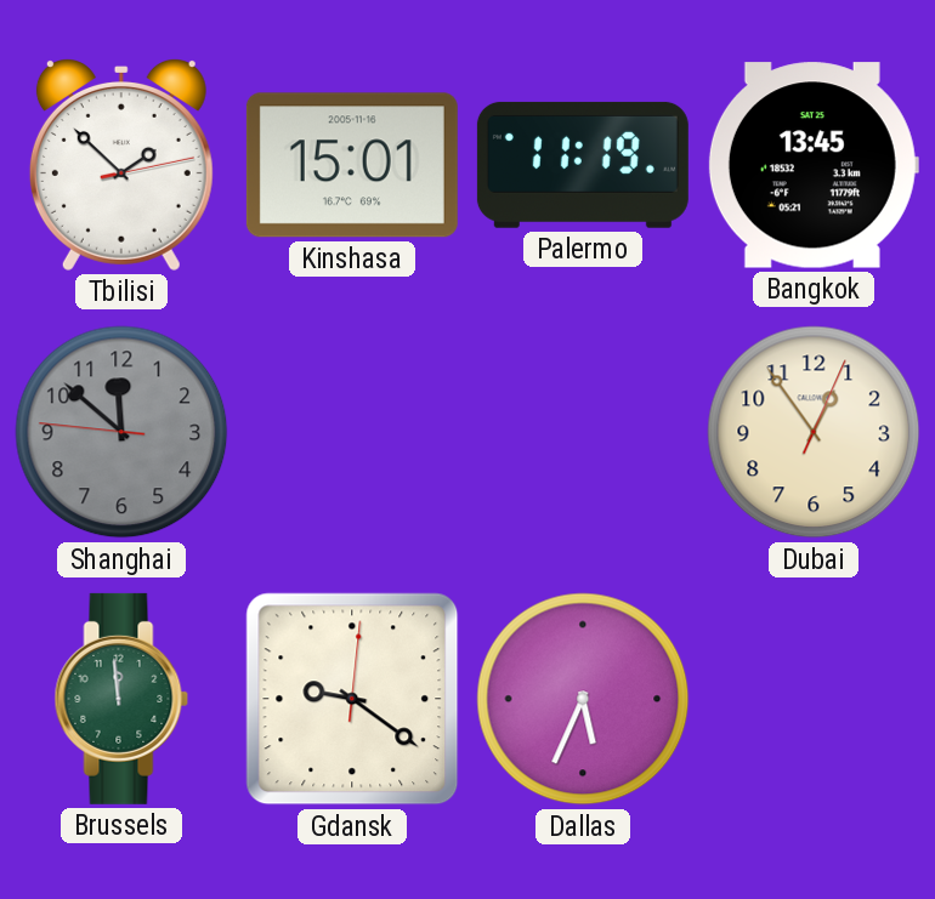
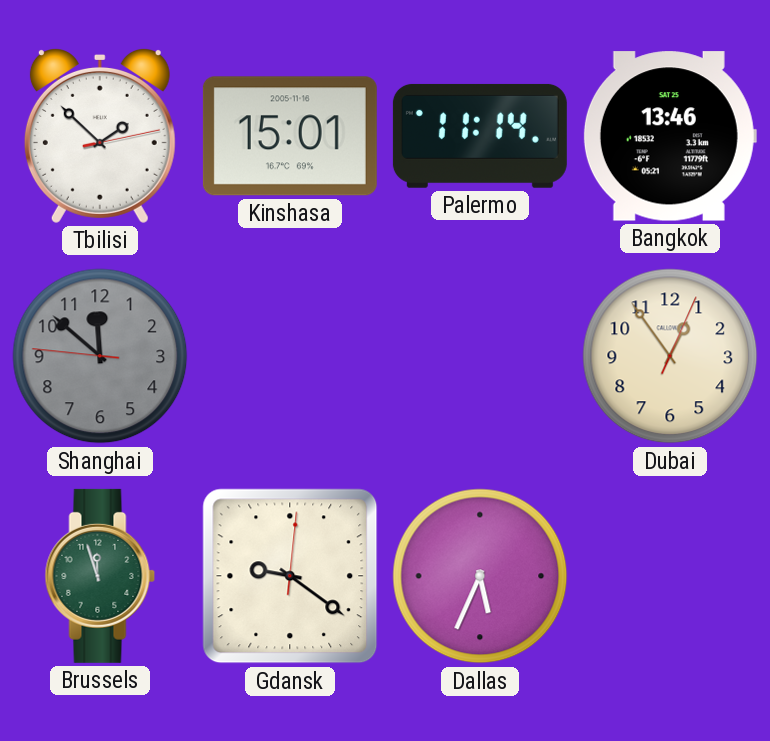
Palermo: 11:19 -> 11:14 (480, 136)
Bangkok: 13:45 -> 13:46 (670, 136)
Brussels: 11:59 -> 11:57 (100, 576)
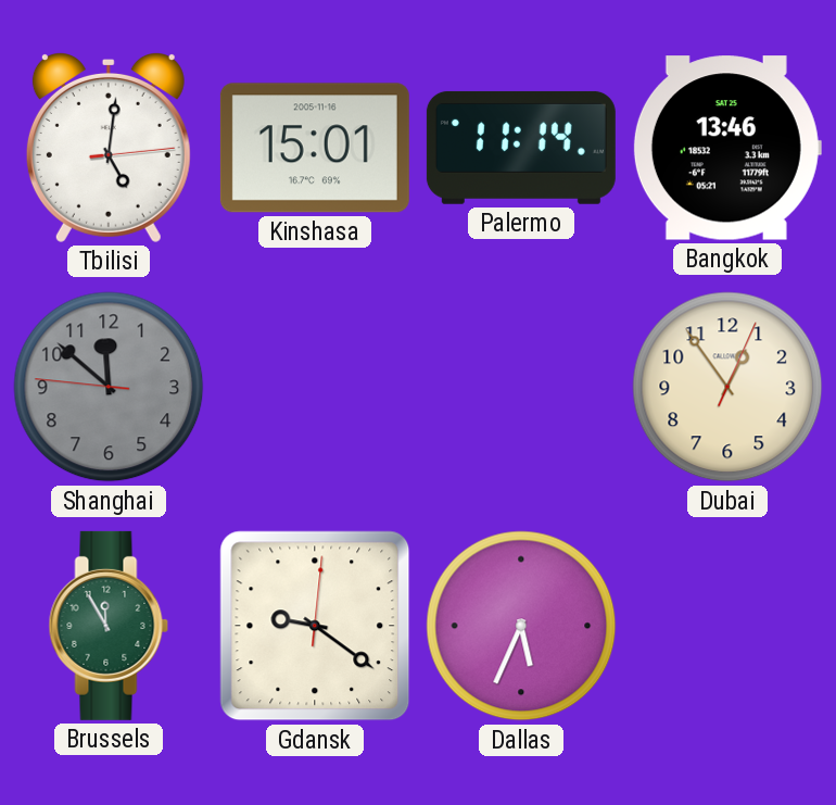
Tbilisi: 1:52 -> 5:01 (109, 148)
Brussels: 11:57 -> 11:55 (109, 626)
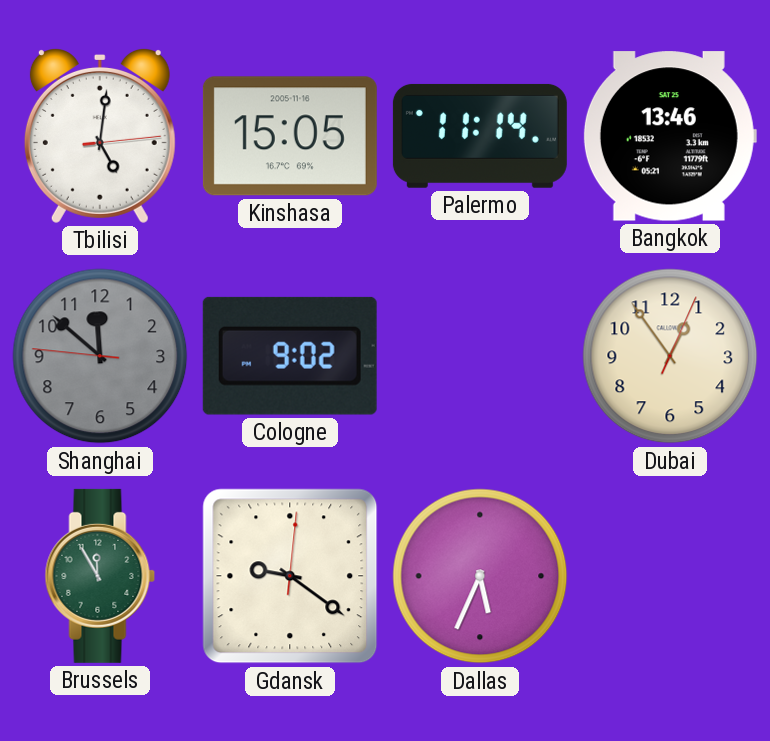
Kinshasa: 15:01 -> 15:05 (290, 136)
Cologne: none -> 9:02 (290, 356)
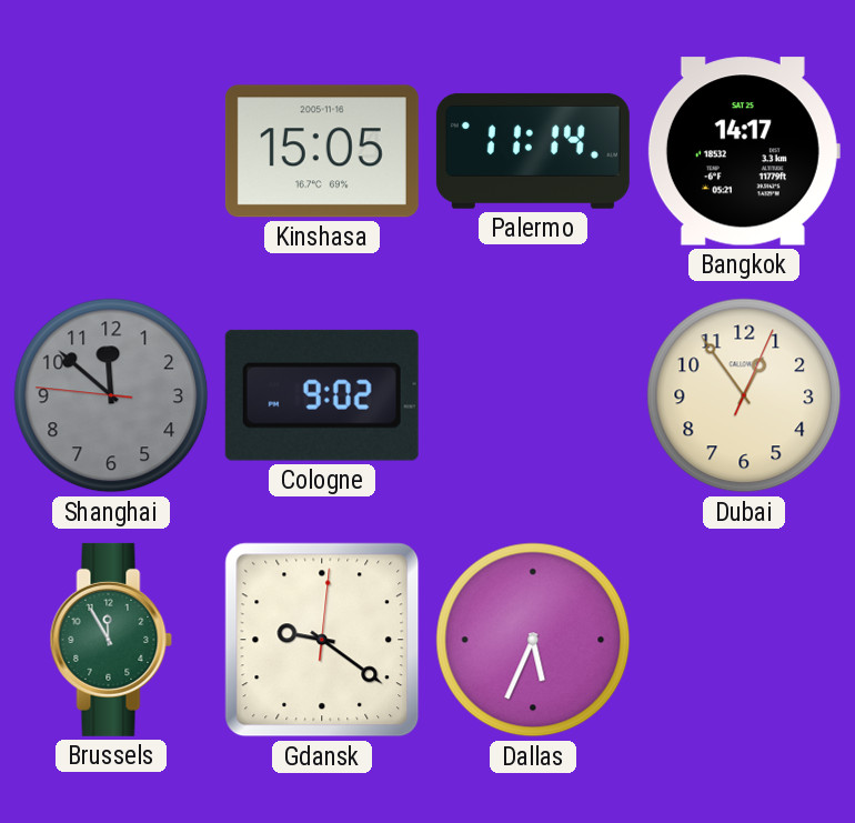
Tbilisi: 5:01 -> none (100, 136)
Bangkok: 13:46 -> 14:17 (744, 151)
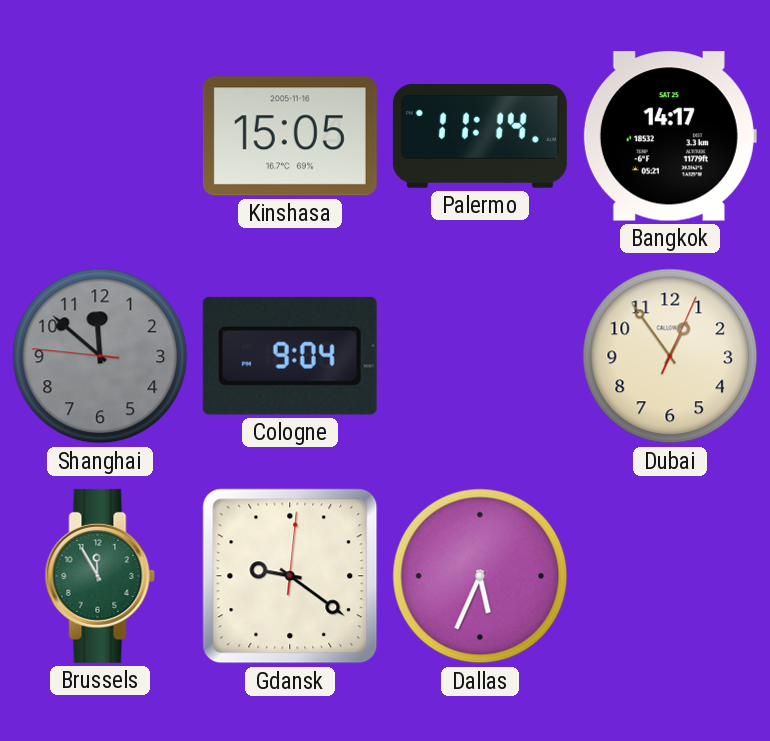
Cologne: 9:02 -> 9:04 (290, 356)
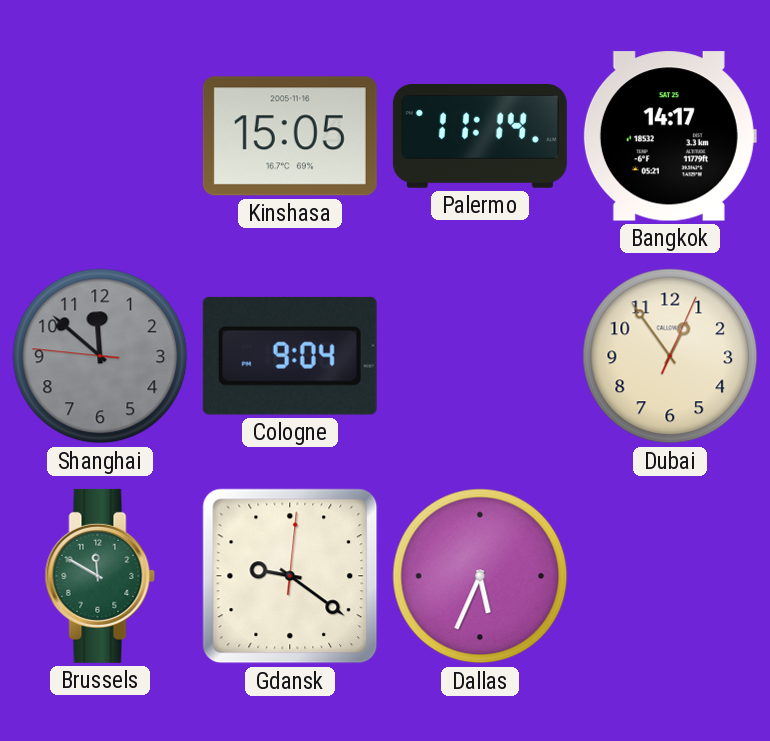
Brussels: 11:55 -> 11:50 (100, 576)
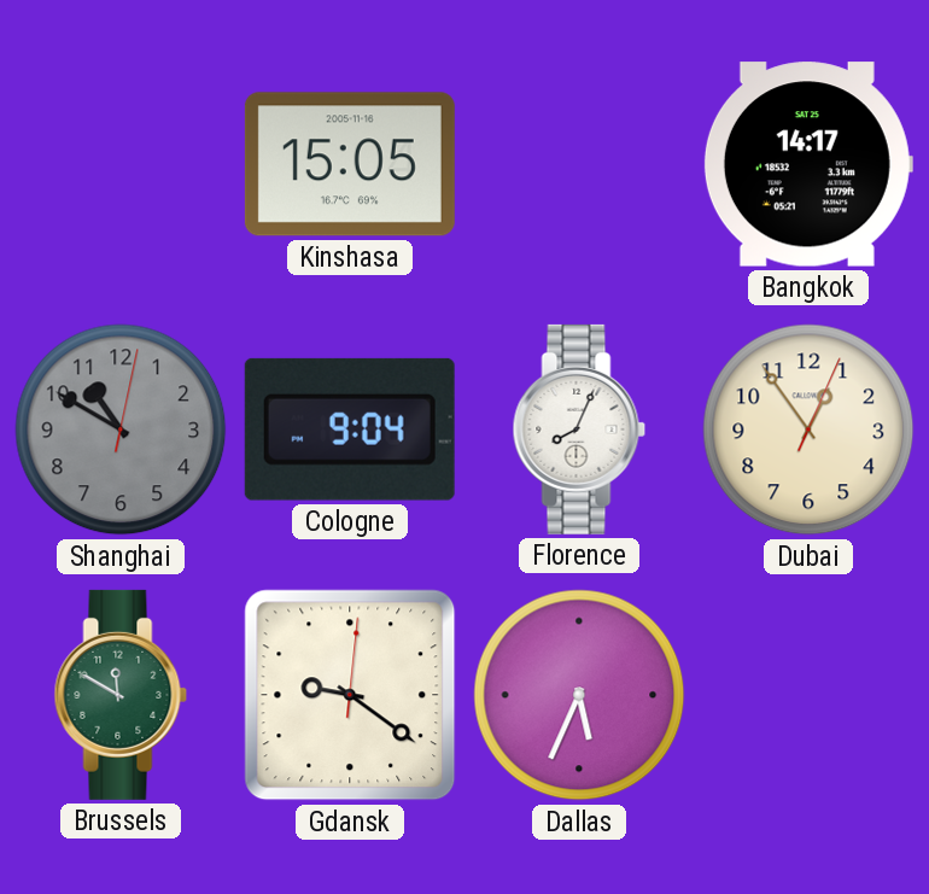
Palermo: 11:14 -> none (480, 136)
Shanghai: 11:51 -> 10:50 (121, 430)
Florence: none -> 8:04 (579, 430)
